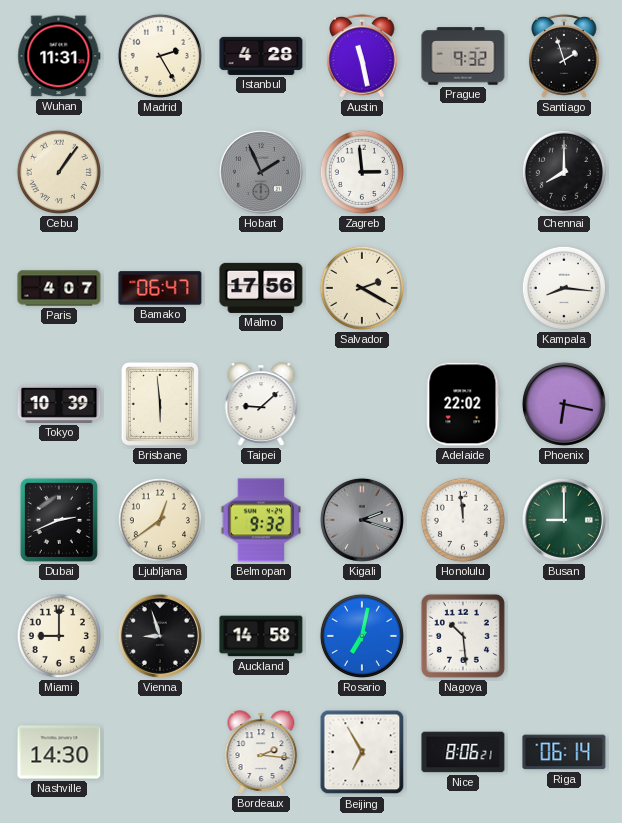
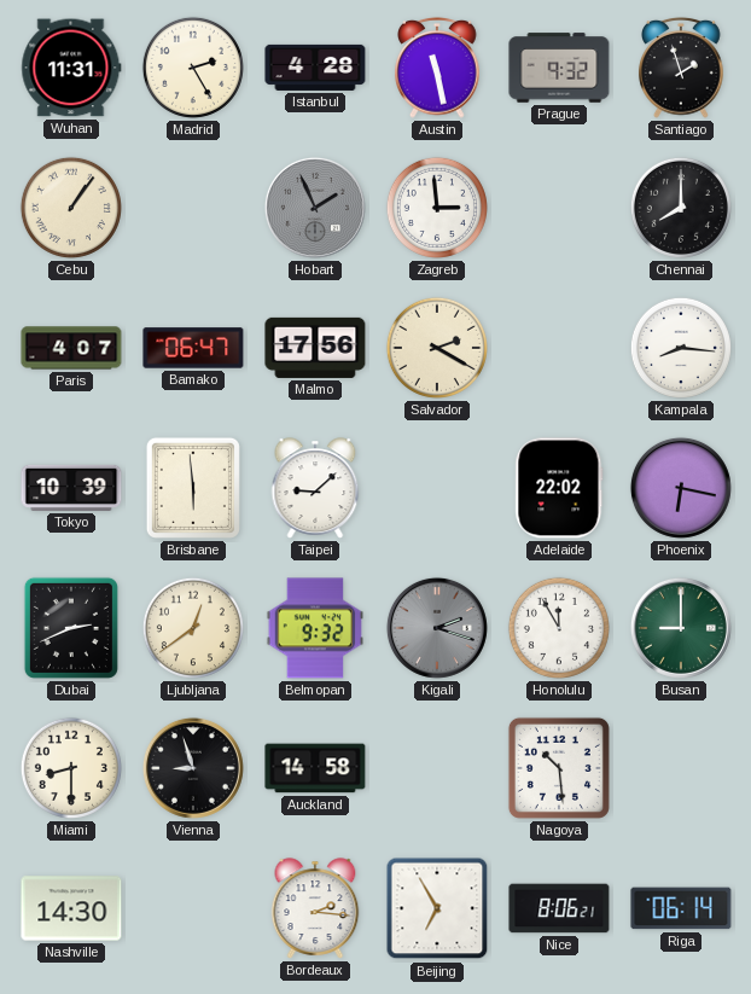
Honolulu: 11:59 -> 11:55 (559, 628)
Miami: 9:00 -> 8:30 (71, 768)
Rosario: 7:02 -> none (362, 636)
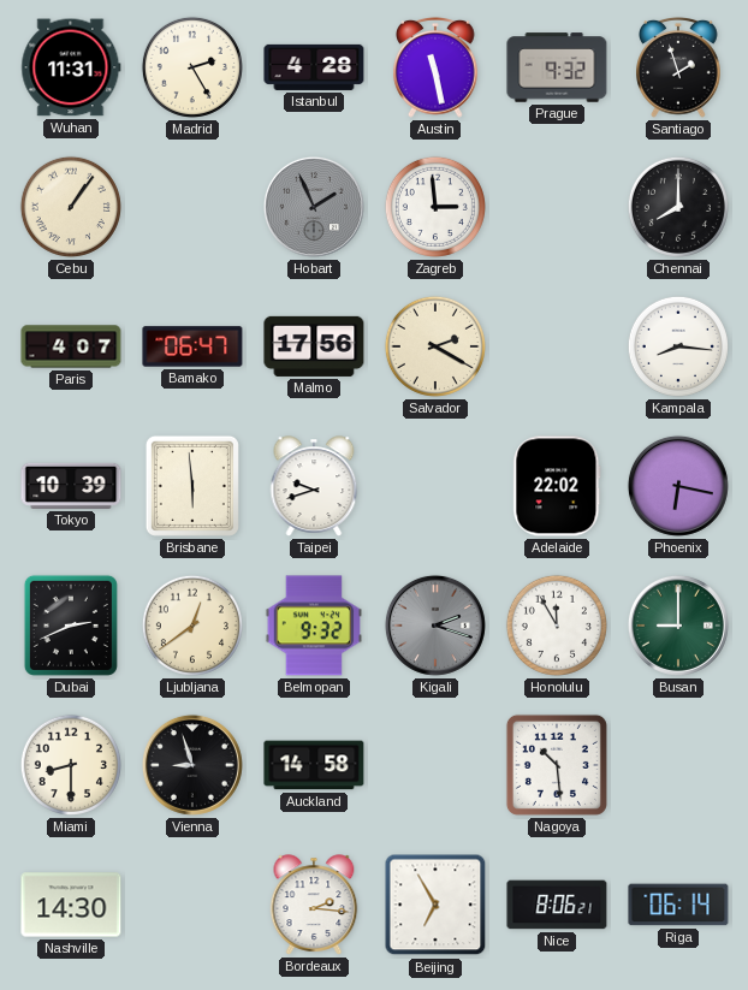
Taipei: 9:08 -> 9:42 (314, 486)
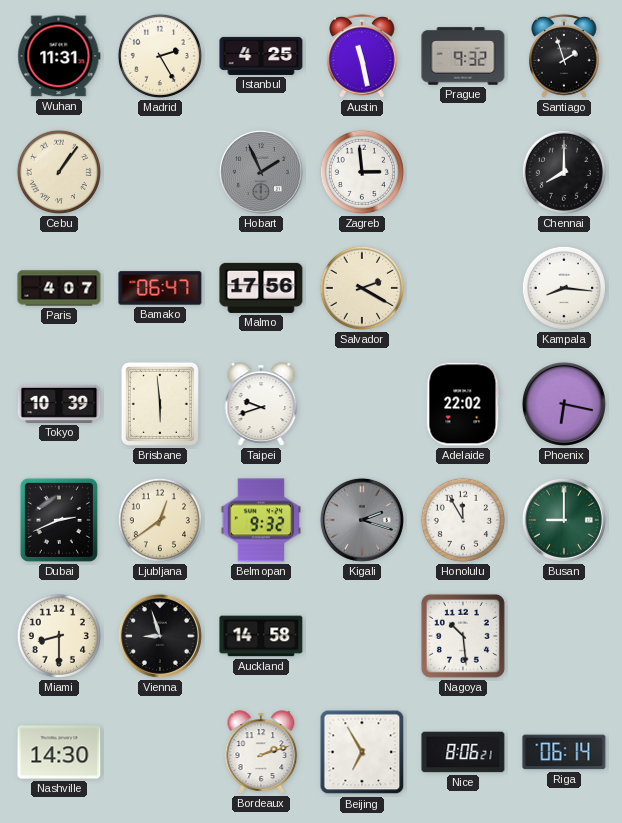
Istanbul: 4:28 -> 4:25 (261, 56)
Bordeaux: 2:16 -> 2:12 (261, 752)
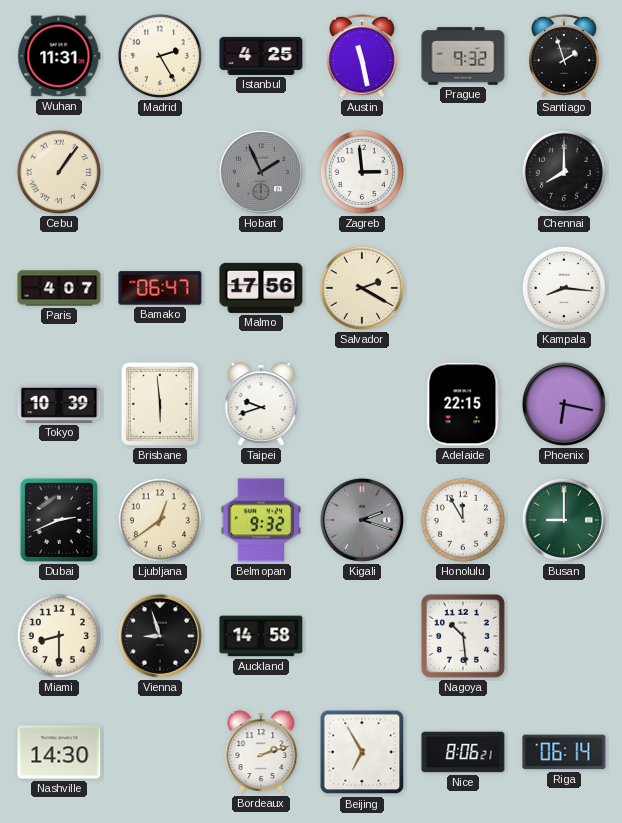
Adelaide: 22:02 -> 22:15 (463, 404)
